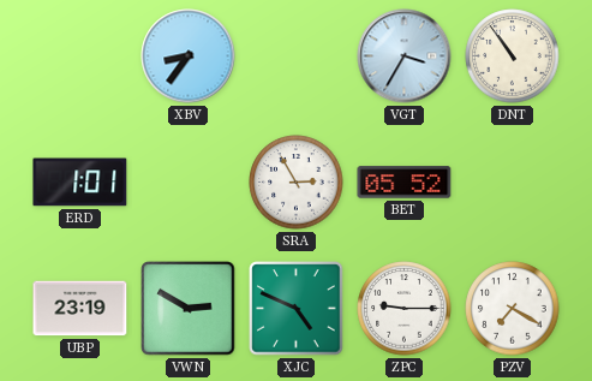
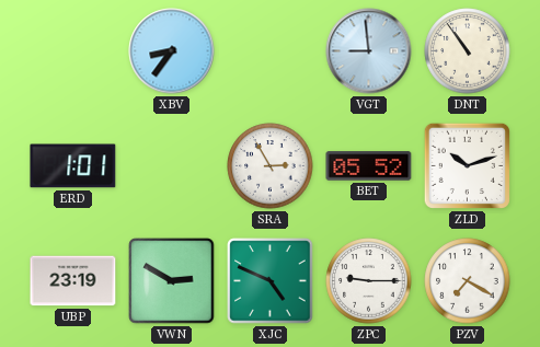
VGT: 3:35 -> 8:59 (369, 51)
ZLD: none -> 10:12 (467, 165)
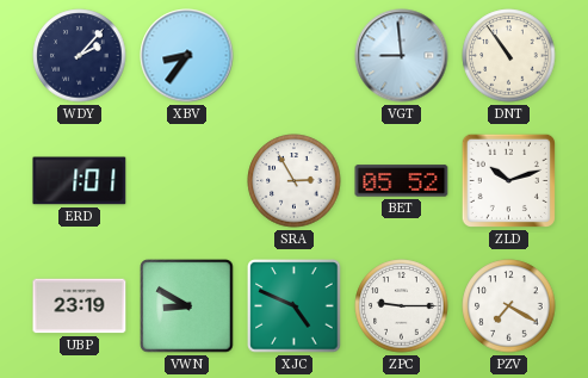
WDY: none -> 2:07 (80, 56)
VWN: 2:50 -> 8:50 (187, 306)
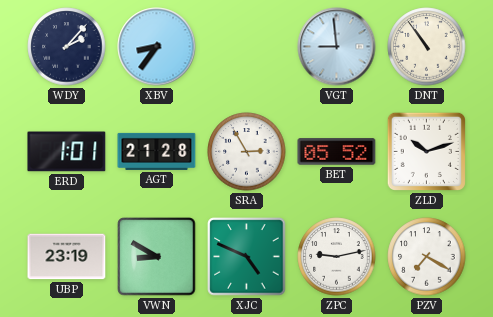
AGT: none -> 21:28 (157, 151)
ZPC: 9:15 -> 9:13 (337, 257)
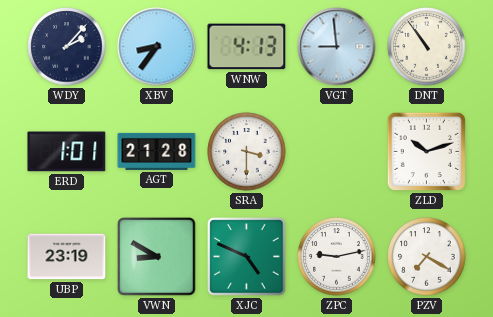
WNW: none -> 4:13 (247, 47)
SRA: 2:55 -> 3:30 (247, 152)
BET: 05:52 -> none (337, 152)
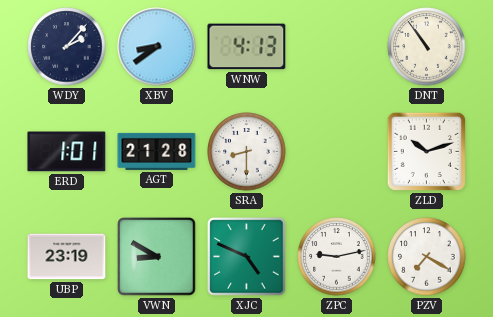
XBV: 8:36 -> 8:39 (157, 47)
VGT: 8:59 -> none (337, 47)
SRA: 3:30 -> 8:30 (247, 152)
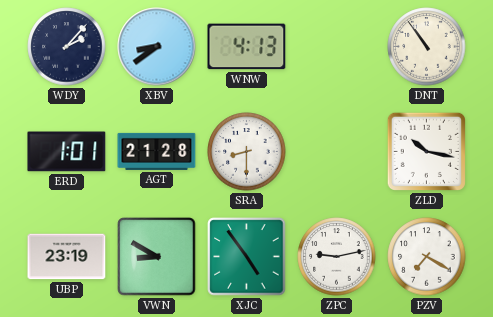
ZLD: 10:12 -> 10:17 (426, 151)
XJC: 4:49 -> 4:54 (247, 257)
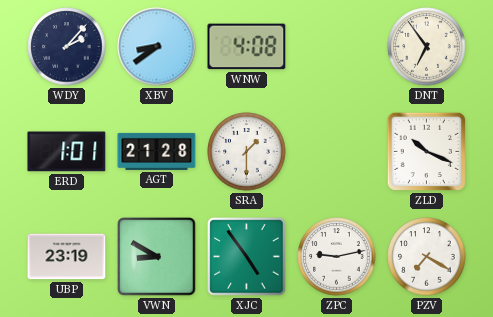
WNW: 4:13 -> 4:08 (247, 47)
DNT: 10:54 -> 6:54 (427, 47)
SRA: 8:30 -> 1:30 (247, 152)
ZLD: 10:17 -> 10:19 (426, 151)
